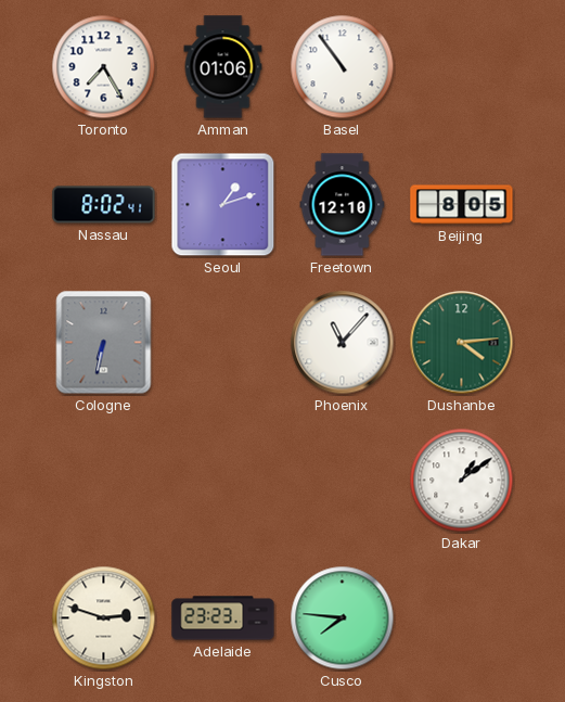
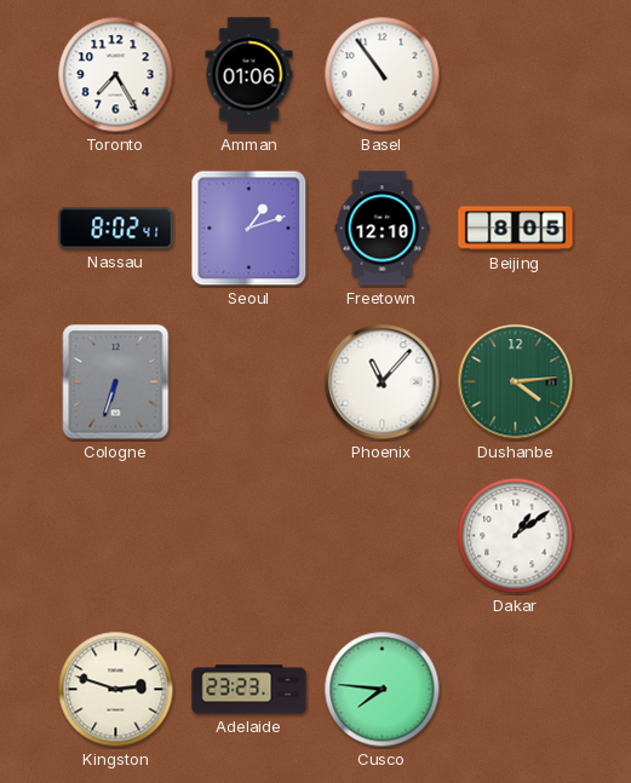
Cologne: 6:32 -> 6:33 (116, 382)
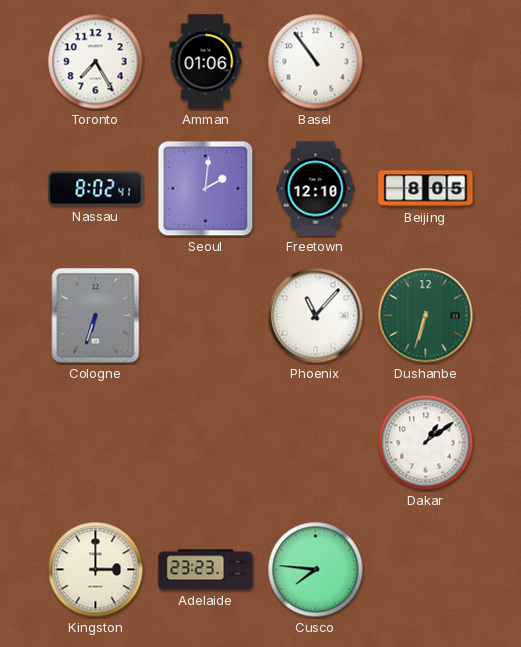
Seoul: 1:12 -> 2:01 (206, 189)
Dushanbe: 4:14 -> 6:33 (426, 316)
Kingston: 2:48 -> 3:00 (96, 570)
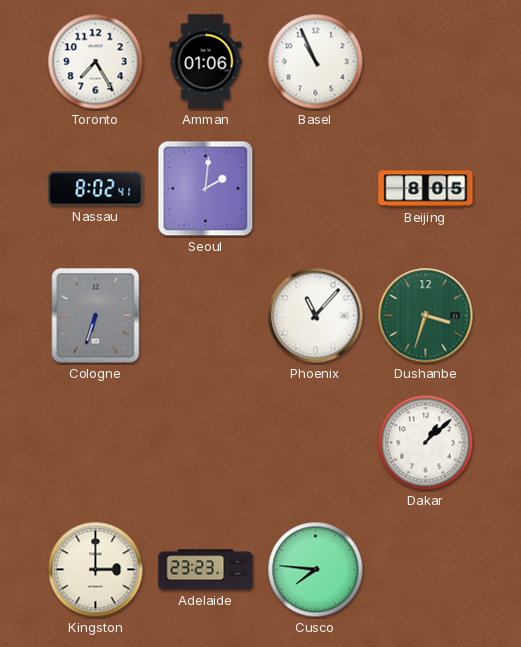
Basel: 10:54 -> 10:56 (316, 62)
Freetown: 12:10 -> none (316, 189)
Dushanbe: 6:33 -> 3:33 (426, 316)
Dakar: 1:09 -> 1:08 (426, 443)
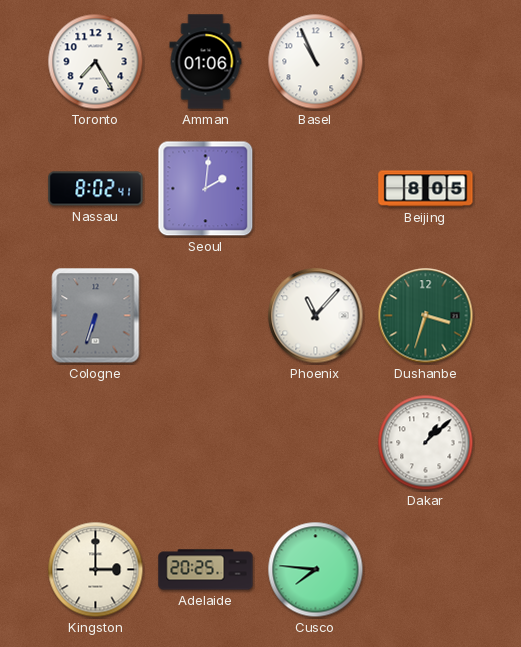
Adelaide: 23:23 -> 20:25 (206, 570)
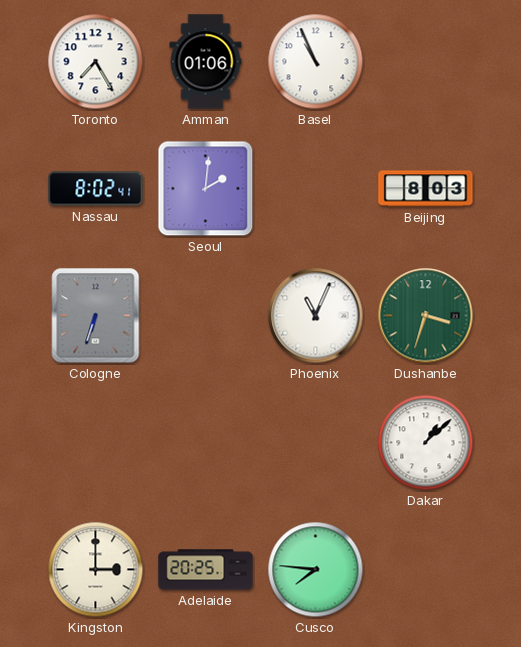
Beijing: 8:05 -> 8:03 (426, 189)
Phoenix: 11:07 -> 11:04 (316, 316)
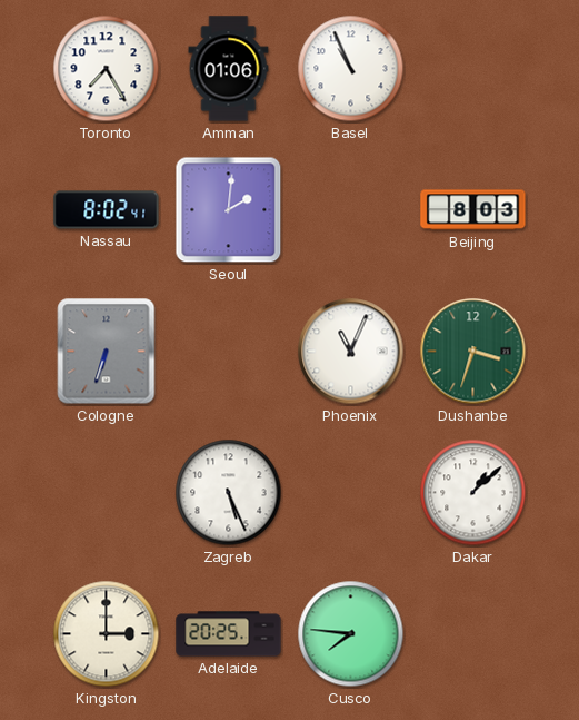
Zagreb: none -> 5:26 (229, 493)
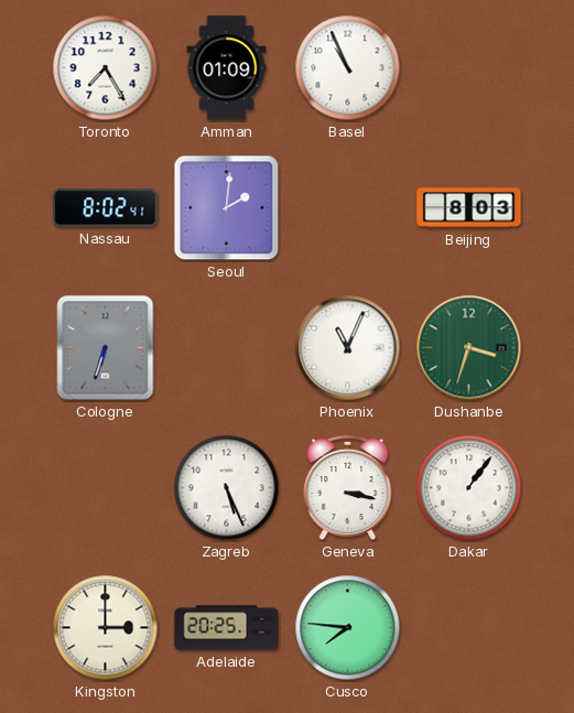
Amman: 01:06 -> 01:09 (227, 68)
Geneva: none -> 3:17 (348, 488)
Dakar: 1:08 -> 1:06 (469, 488)
